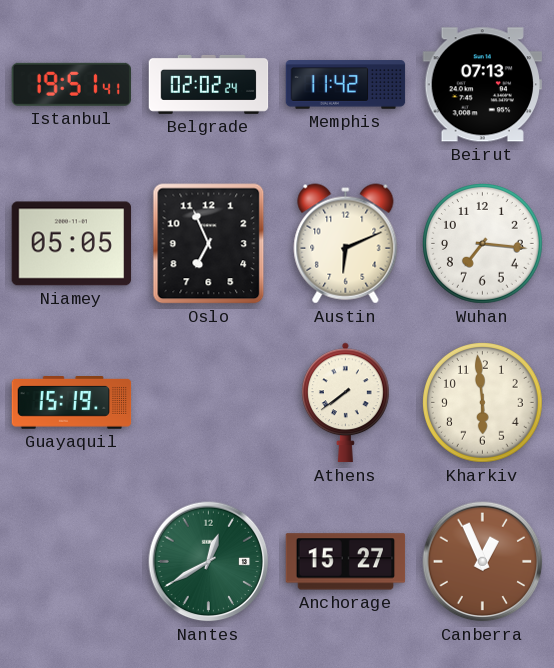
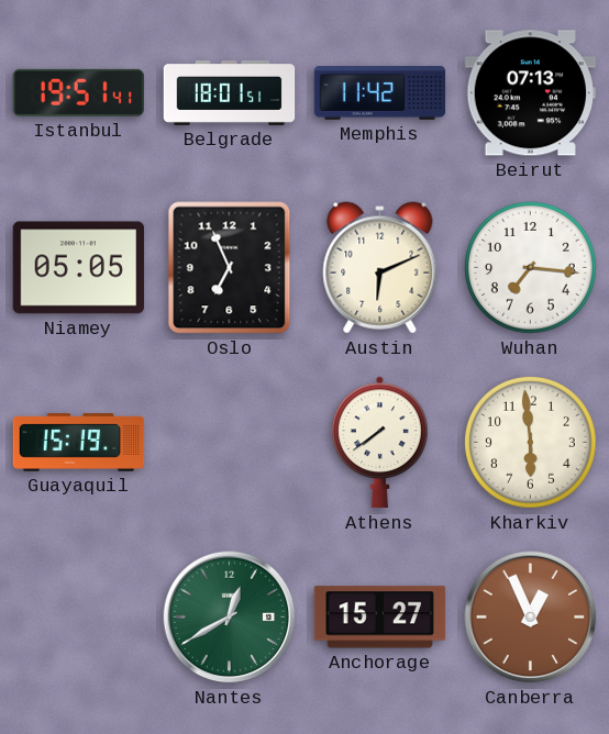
Belgrade: 02:02 -> 18:01 (230, 92)
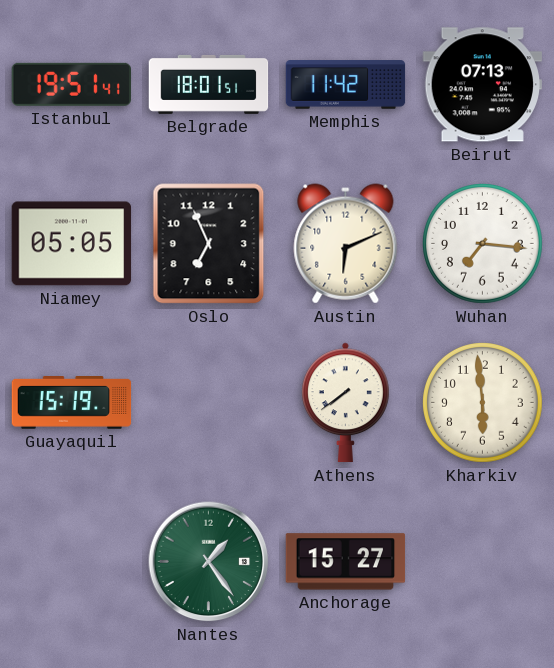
Nantes: 12:40 -> 1:24 (209, 562)
Canberra: 12:56 -> none (531, 618)
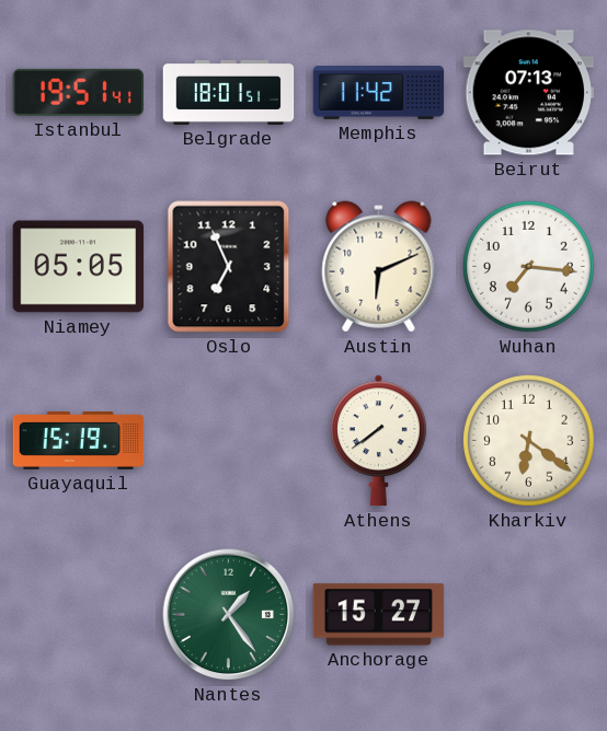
Kharkiv: 5:59 -> 6:21 (529, 441)
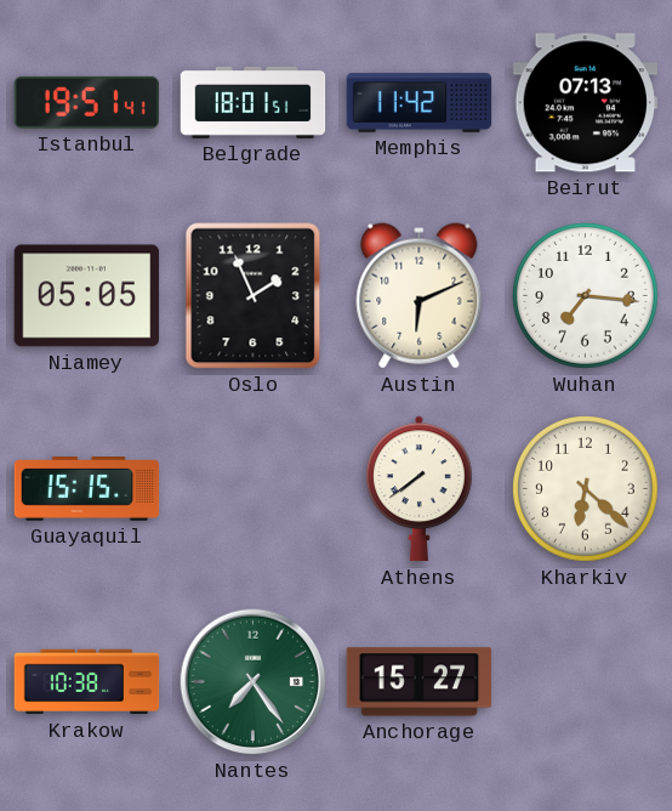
Oslo: 6:56 -> 1:56 (254, 296)
Guayaquil: 15:19 -> 15:15 (87, 489)
Kharkiv: 6:21 -> 6:22 (586, 489)
Krakow: none -> 10:38 (87, 682)
Nantes: 1:24 -> 7:24 (254, 682)
